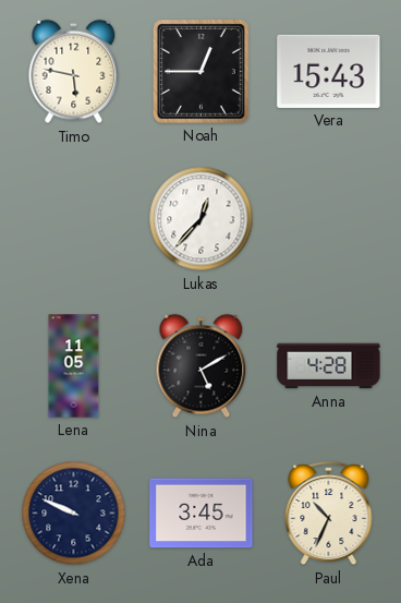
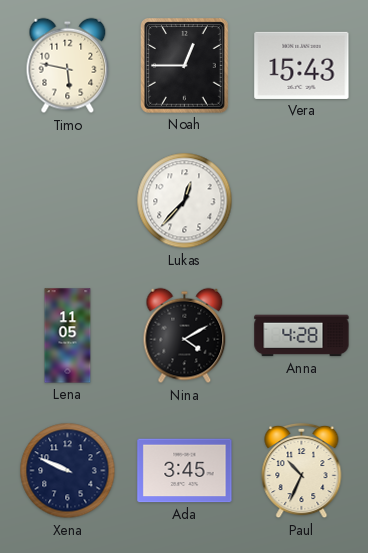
Nina: 5:10 -> 4:10 (185, 336)
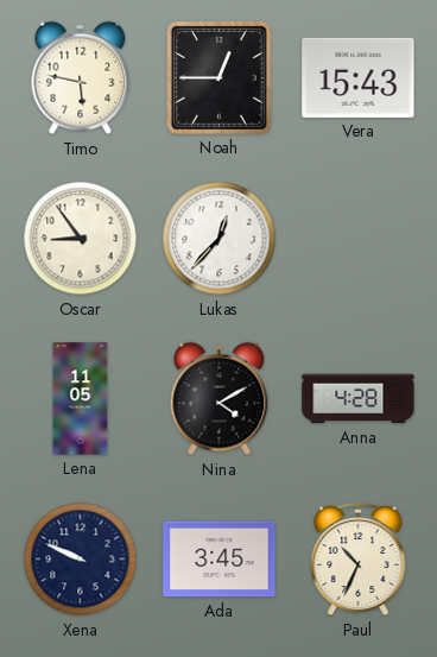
Oscar: none -> 8:54 (81, 239)
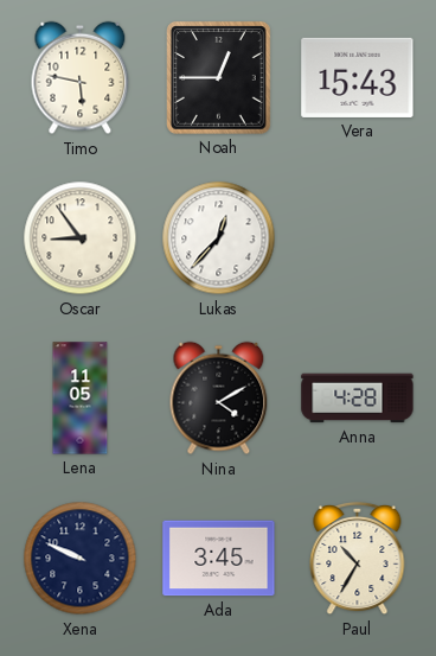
Paul: 10:34 -> 10:35 (358, 559)
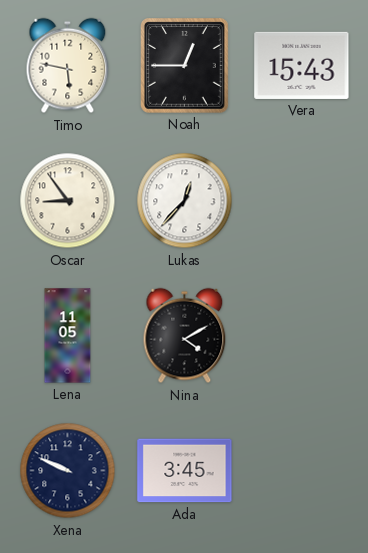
Anna: 4:28 -> none (358, 399)
Paul: 10:35 -> none (358, 559)
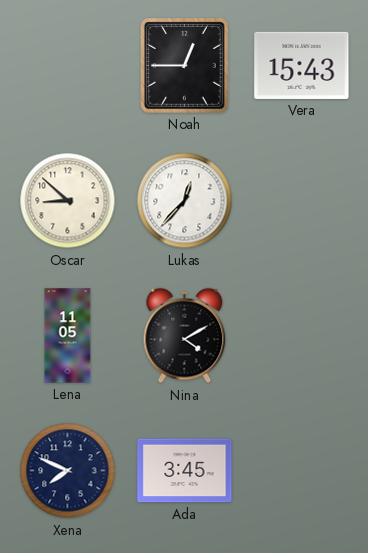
Timo: 5:47 -> none (68, 66)
Oscar: 8:54 -> 8:52 (68, 201)
Xena: 9:49 -> 7:49 (68, 471)
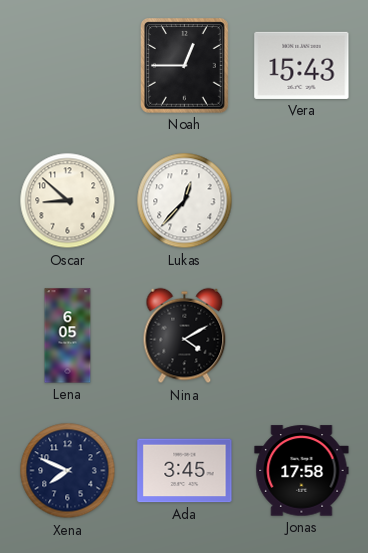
Lena: 11:05 -> 6:05 (68, 336)
Jonas: none -> 17:58 (302, 471)
